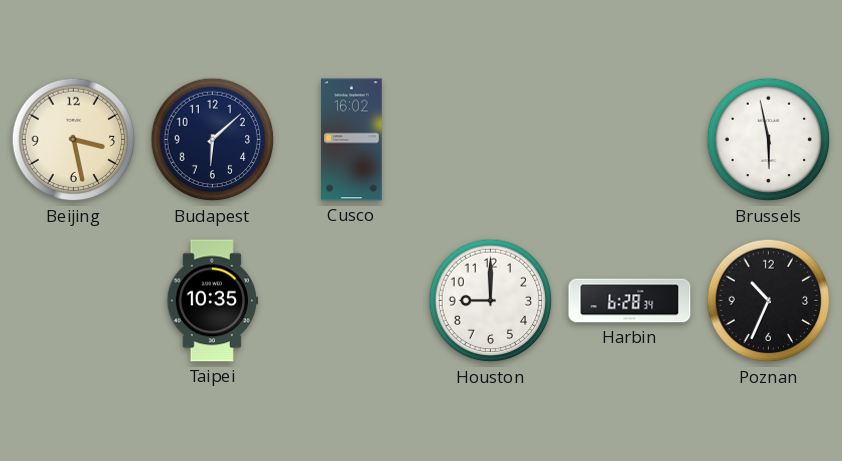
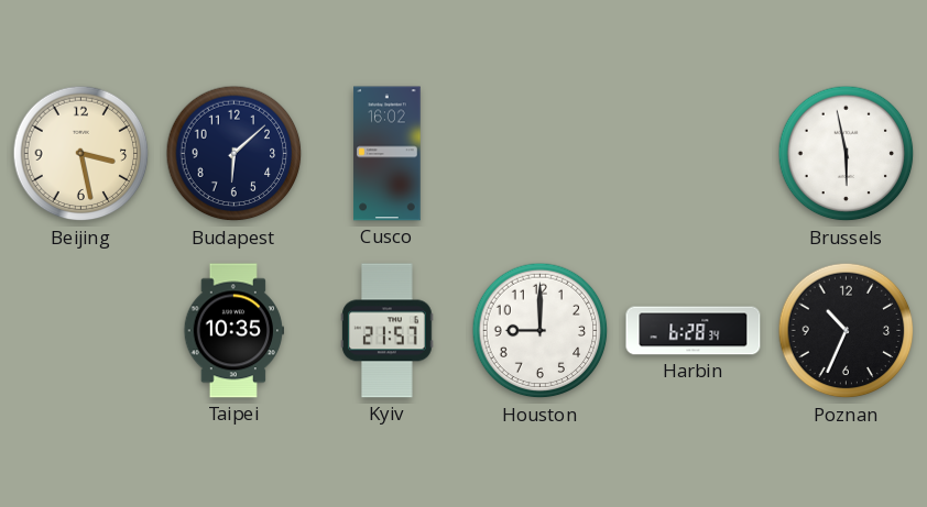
Kyiv: none -> 21:57 (388, 331)
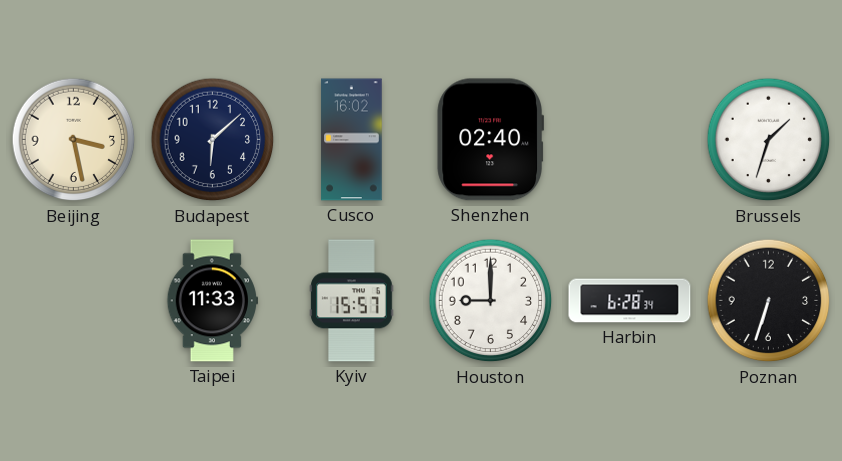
Shenzhen: none -> 02:40 (490, 140)
Brussels: 5:58 -> 1:33 (769, 140)
Taipei: 10:35 -> 11:33 (212, 301)
Kyiv: 21:57 -> 15:57 (352, 301)
Poznan: 10:34 -> 6:33 (769, 301)
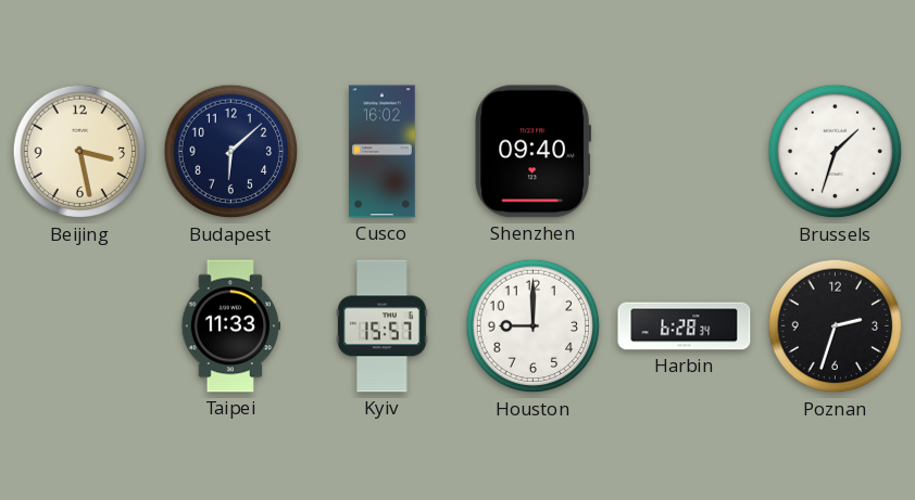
Shenzhen: 02:40 -> 09:40 (532, 152)
Poznan: 6:33 -> 2:33 (836, 326)
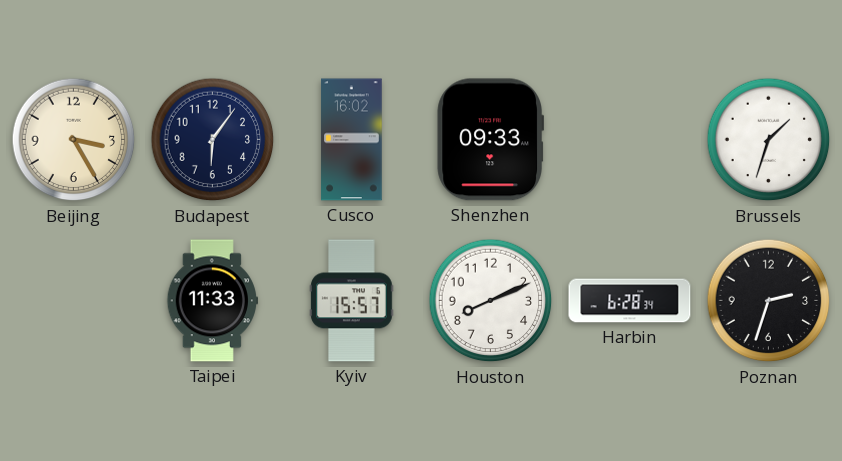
Beijing: 3:28 -> 3:25 (74, 140)
Budapest: 6:08 -> 6:06 (213, 140)
Shenzhen: 09:40 -> 09:33 (490, 140)
Houston: 9:00 -> 8:11 (491, 301)
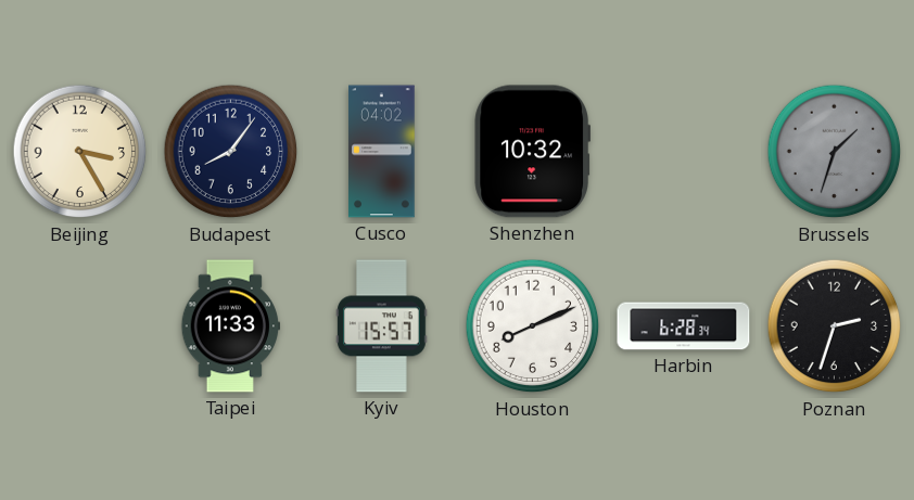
Budapest: 6:06 -> 8:06 (231, 152)
Cusco: 16:02 -> 04:02 (382, 152)
Shenzhen: 09:33 -> 10:32 (532, 152)
Brussels dial: white -> grey (835, 152)
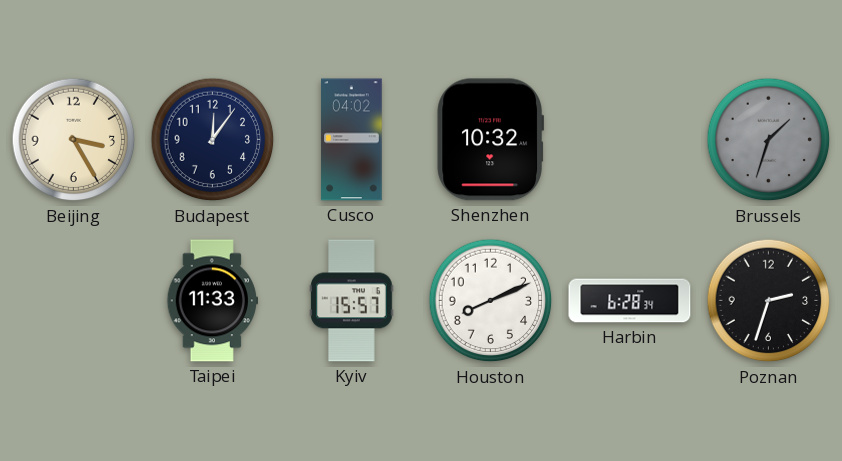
Budapest: 8:06 -> 12:06 (213, 140)
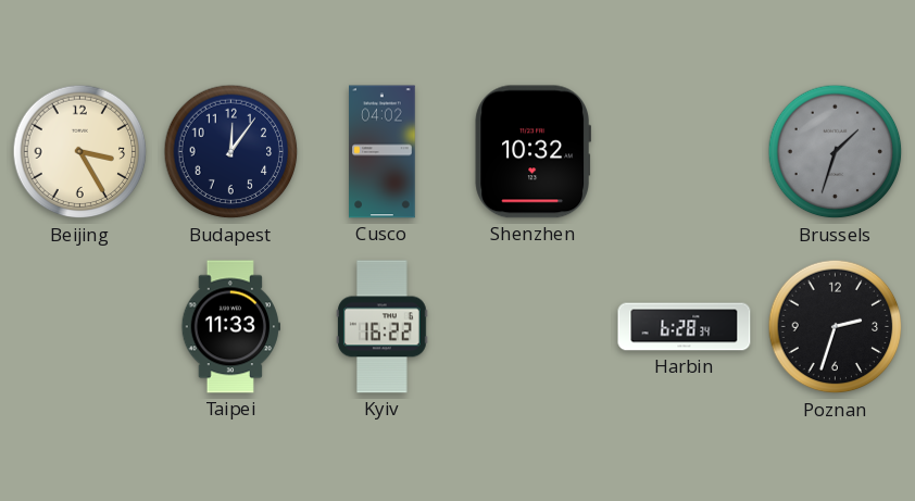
Kyiv: 15:57 -> 16:22 (383, 327)
Houston: 8:11 -> none (491, 301)
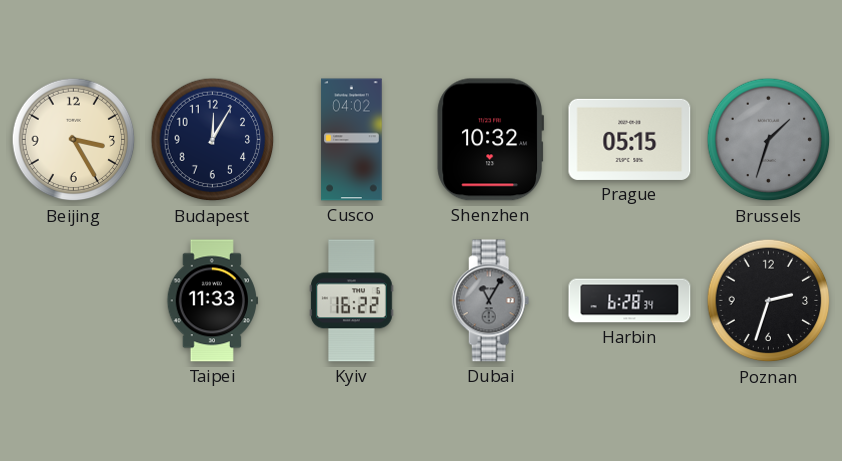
Budapest: 12:06 -> 12:05 (213, 140)
Prague: none -> 05:15 (630, 139)
Dubai: none -> 11:05 (491, 301)
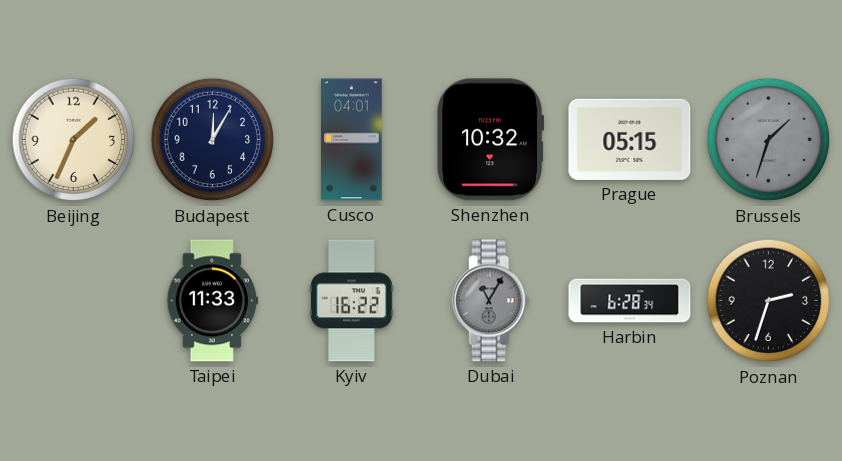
Beijing: 3:25 -> 1:34 (74, 140)
Cusco: 04:02 -> 04:01 (352, 140)
